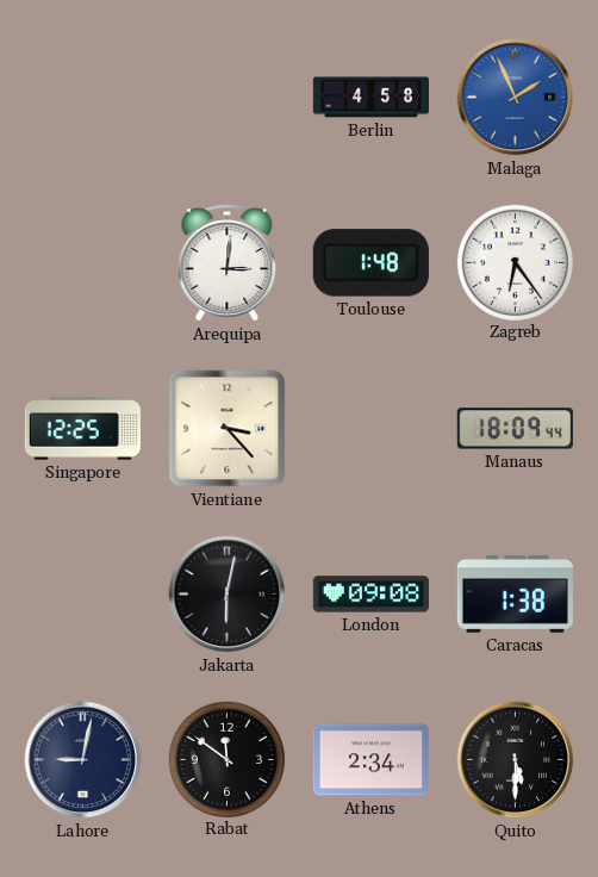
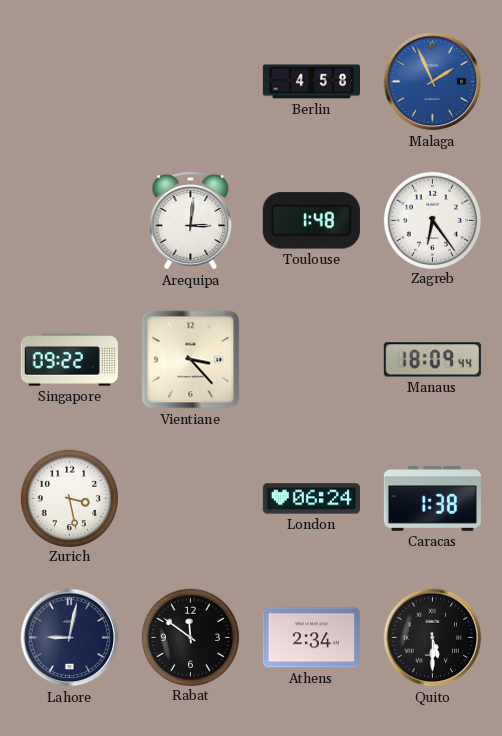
Singapore: 12:25 -> 09:22 (69, 360)
Zurich: none -> 3:28 (69, 498)
Jakarta: 6:02 -> none (228, 595)
London: 09:08 -> 06:24 (311, 499)
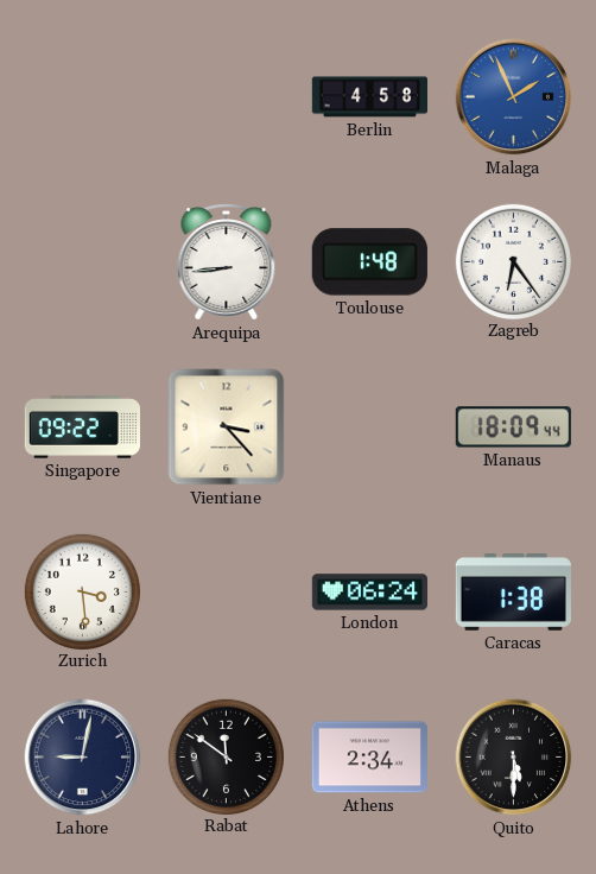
Arequipa: 3:01 -> 8:44 (227, 262)
Zurich: 3:28 -> 3:29 (82, 591)
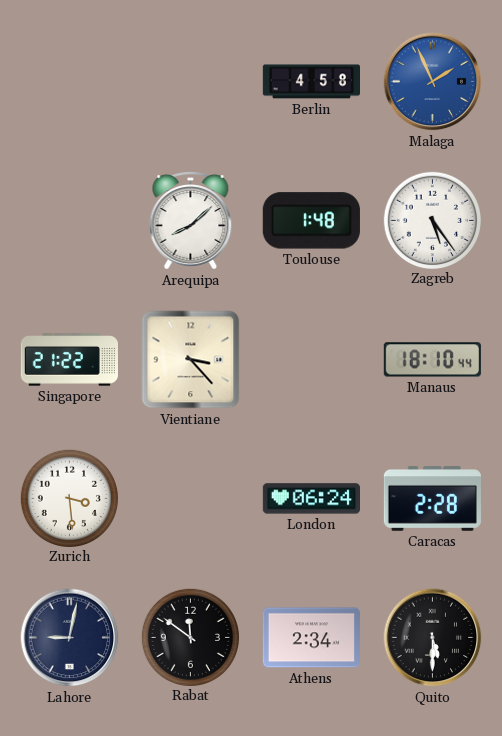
Arequipa: 8:44 -> 8:08 (191, 221)
Zagreb: 6:24 -> 5:24 (432, 220)
Singapore: 09:22 -> 21:22 (69, 360)
Manaus: 18:09 -> 18:10 (432, 360)
Caracas: 1:38 -> 2:28 (432, 499)
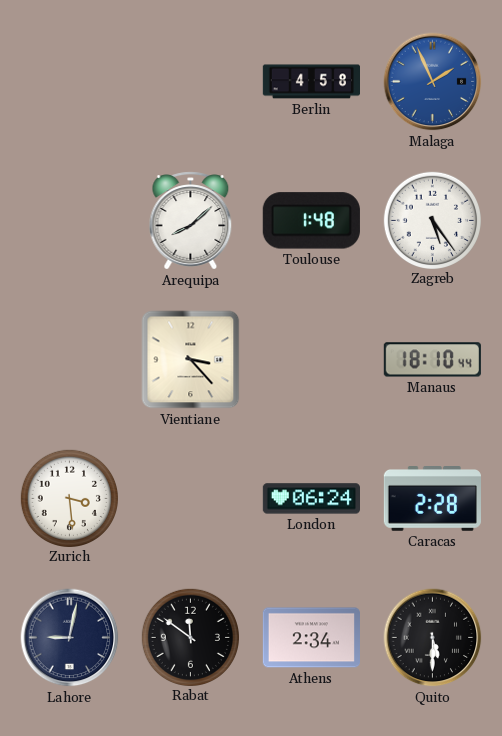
Singapore: 21:22 -> none (69, 360)
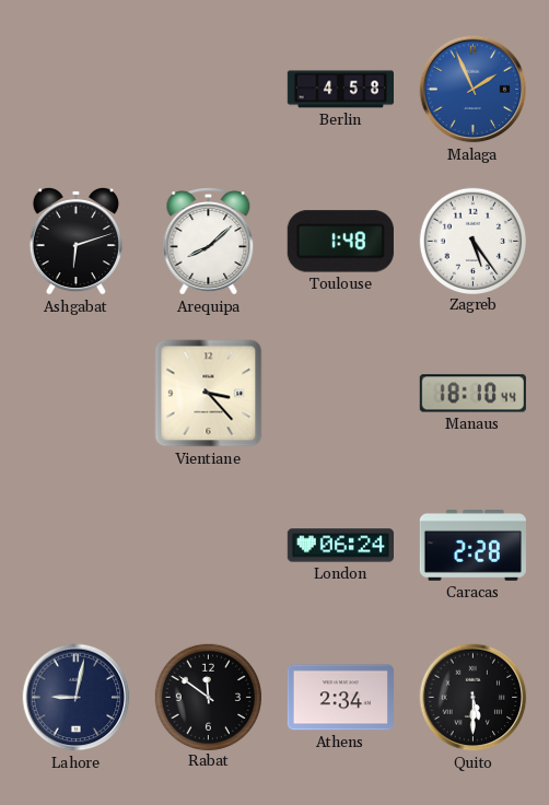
Ashgabat: none -> 6:12 (75, 241)
Zurich: 3:29 -> none (69, 498)
